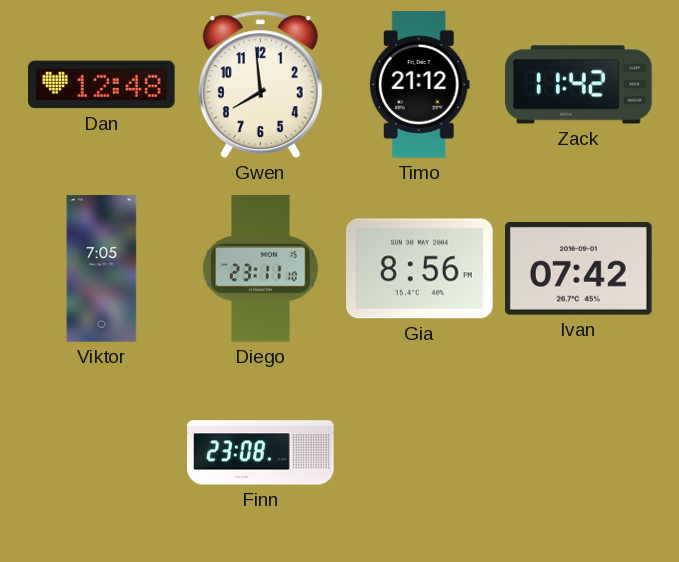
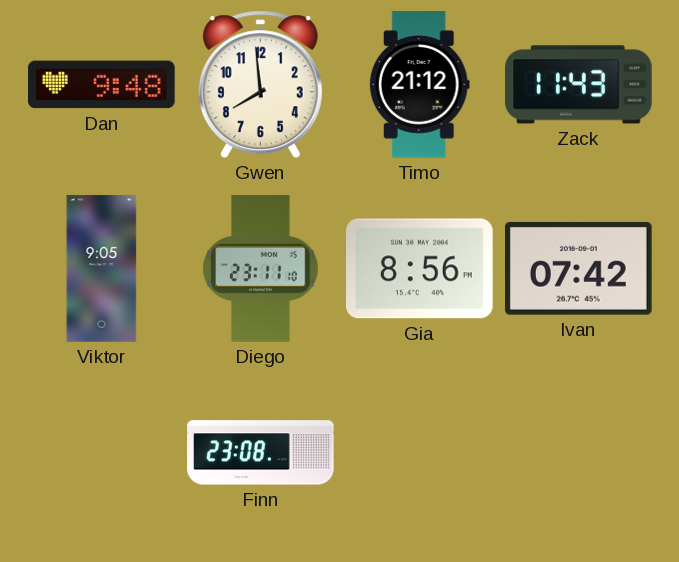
Dan: 12:48 -> 9:48 (102, 85)
Zack: 11:42 -> 11:43 (579, 85)
Viktor: 7:05 -> 9:05 (102, 269)
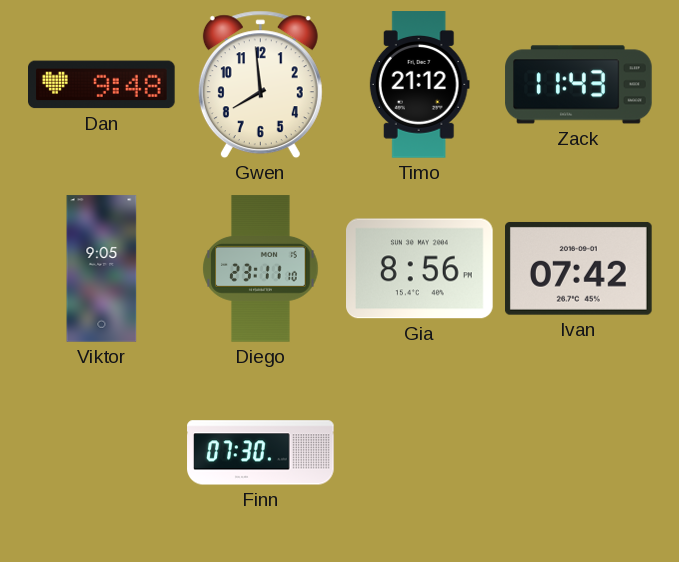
Finn: 23:08 -> 07:30 (261, 453)
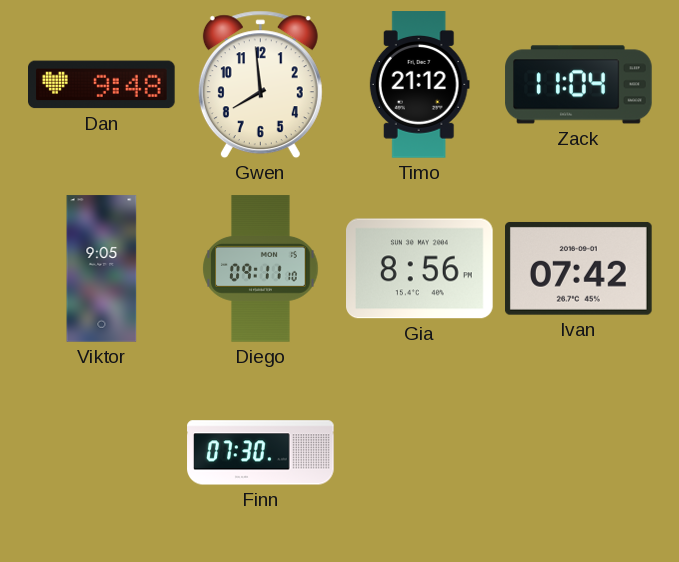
Zack: 11:43 -> 11:04 (579, 85)
Diego: 23:11 -> 09:11 (261, 269)
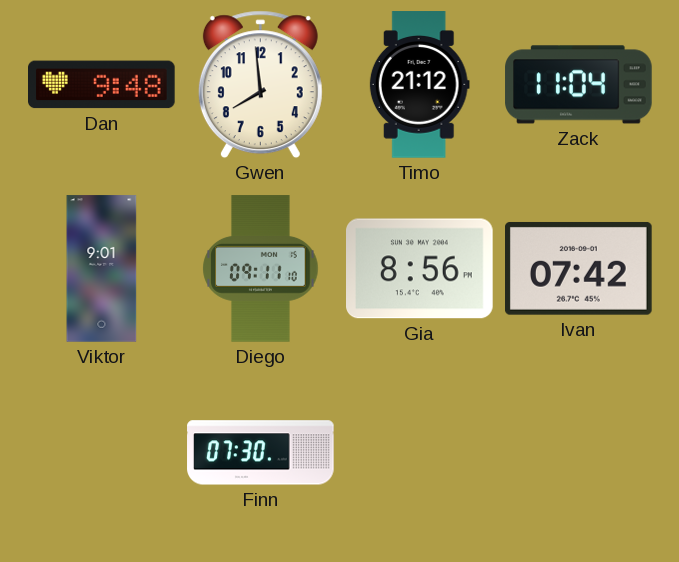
Viktor: 9:05 -> 9:01 (102, 269)
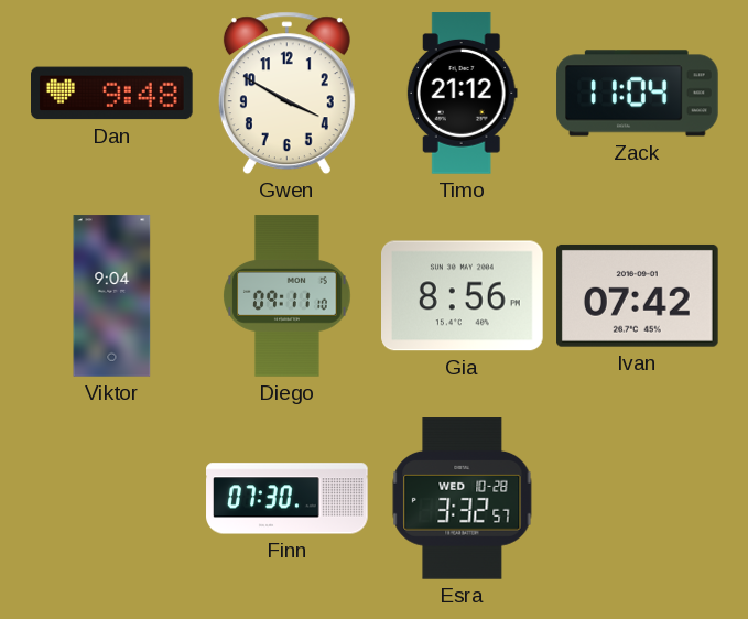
Gwen: 7:59 -> 3:50 (286, 94)
Viktor: 9:01 -> 9:04 (112, 296)
Esra: none -> 3:32 (463, 499)
